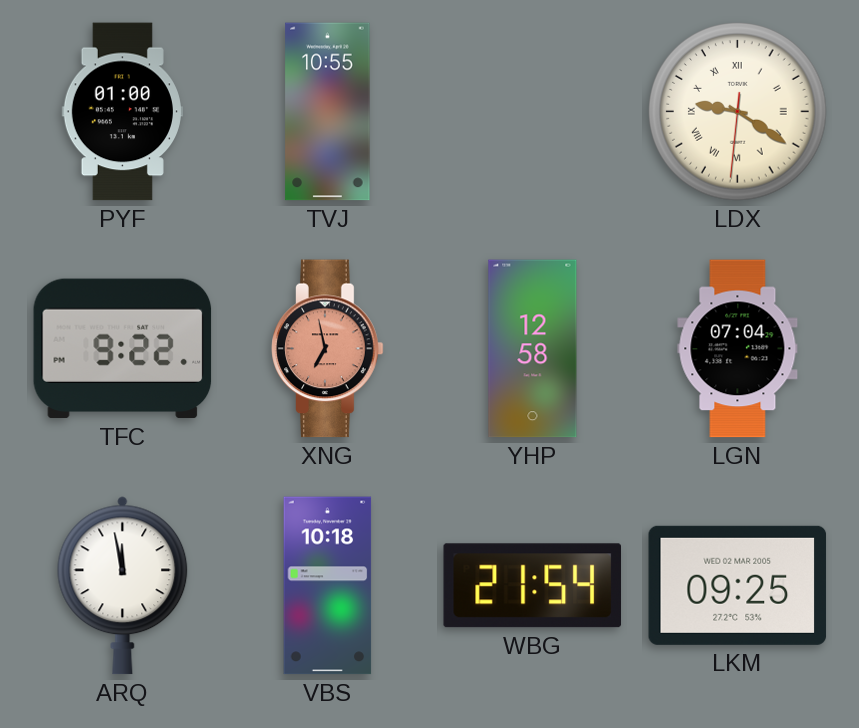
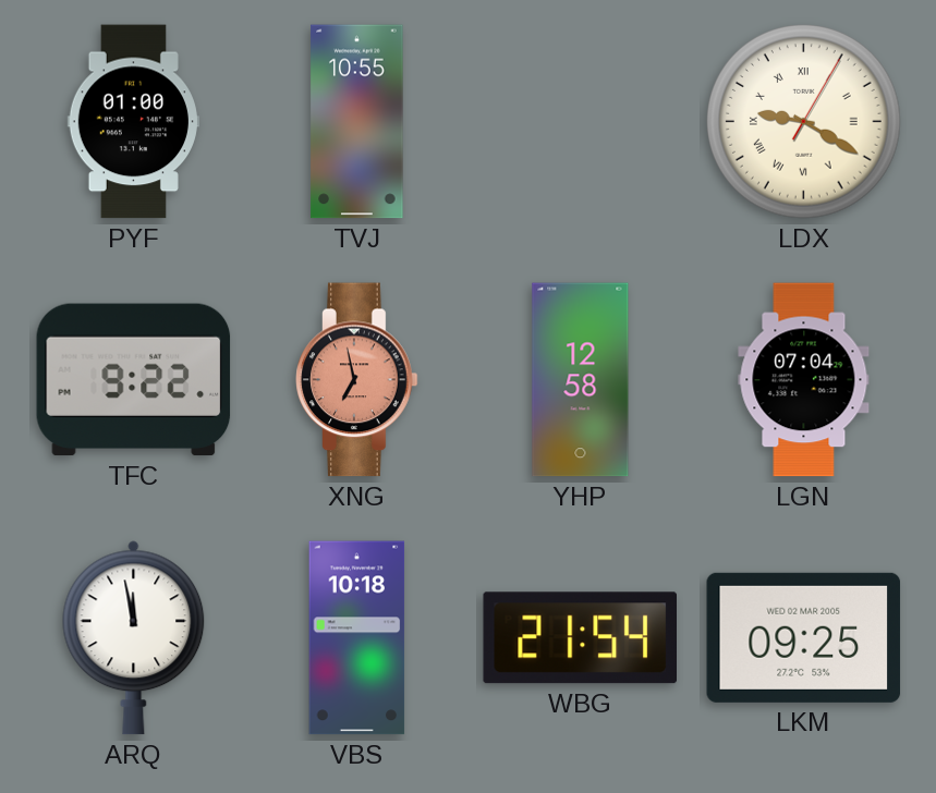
LDX: 9:20:31 -> 9:20:05 (804, 122)
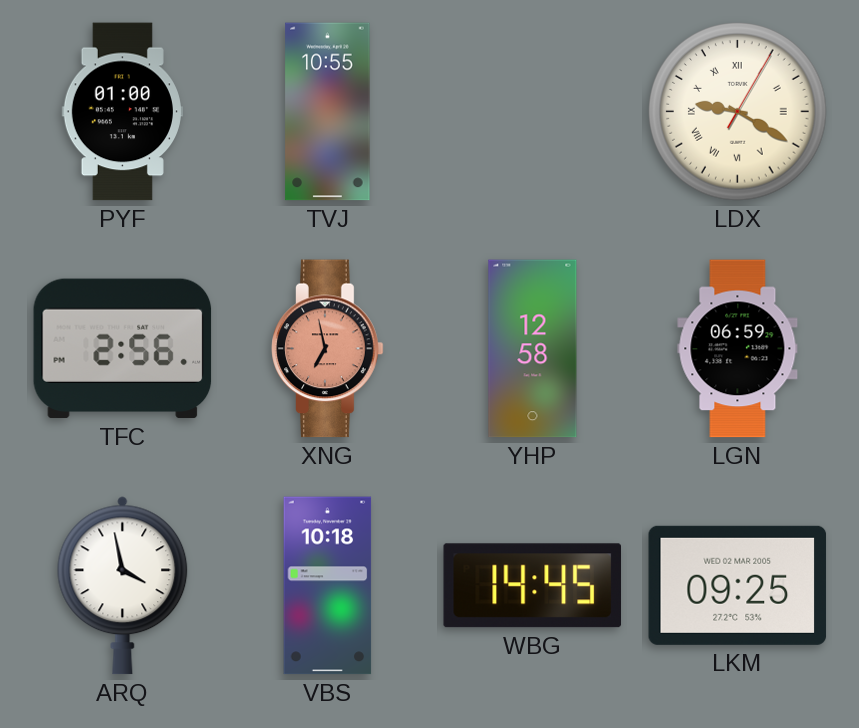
TFC: 9:22 -> 2:56 (123, 349)
LGN: 07:04 -> 06:59 (738, 349)
ARQ: 11:58 -> 3:58 (123, 586)
WBG: 21:54 -> 14:45 (532, 586)
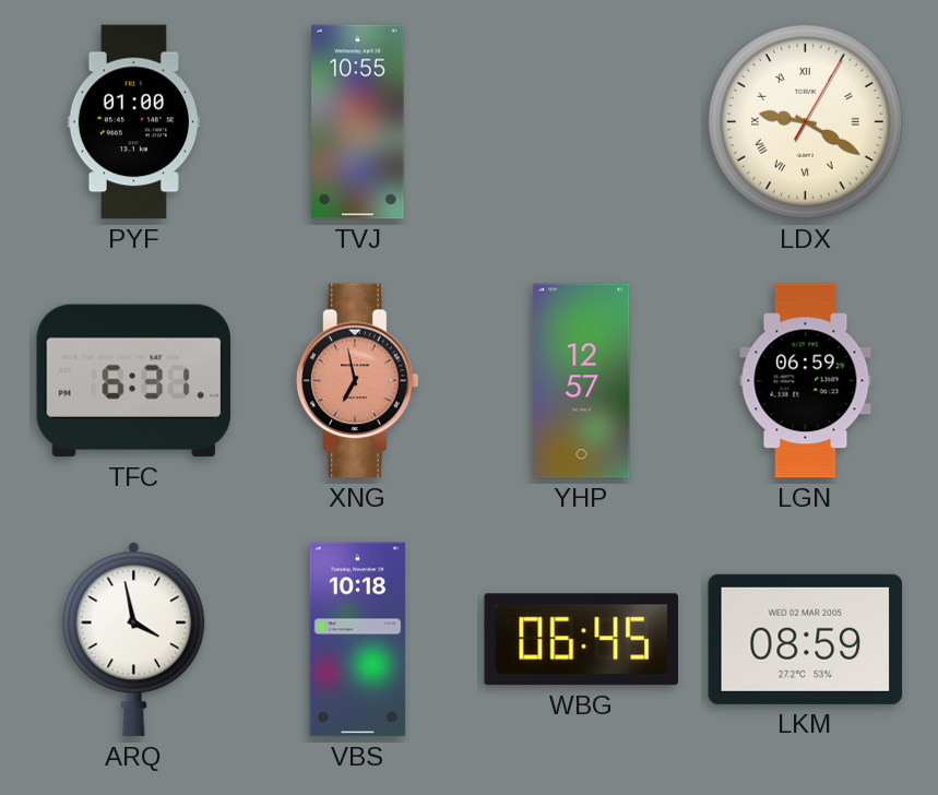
TFC: 2:56 -> 6:31 (134, 381)
YHP: 12:58 -> 12:57 (582, 381)
WBG: 14:45 -> 06:45 (581, 640)
LKM: 09:25 -> 08:59 (806, 639)
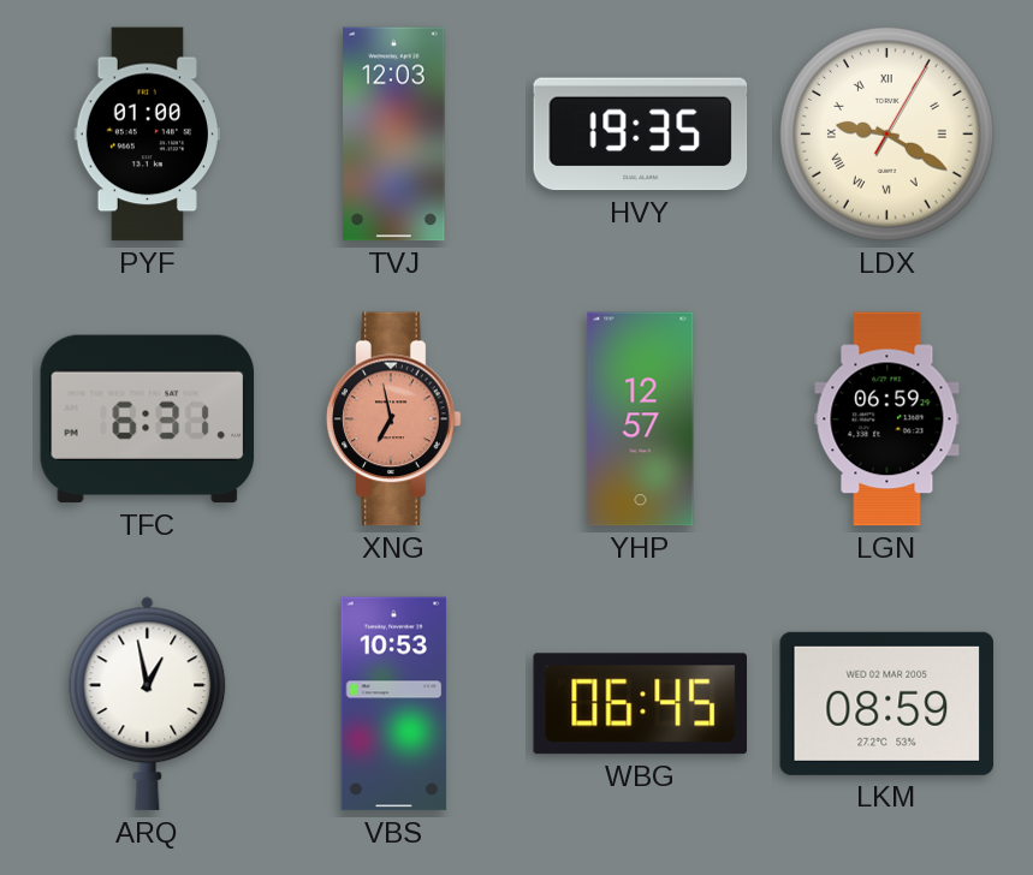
TVJ: 10:55 -> 12:03 (394, 135)
HVY: none -> 19:35 (641, 135)
ARQ: 3:58 -> 12:58 (148, 704)
VBS: 10:18 -> 10:53 (394, 704)
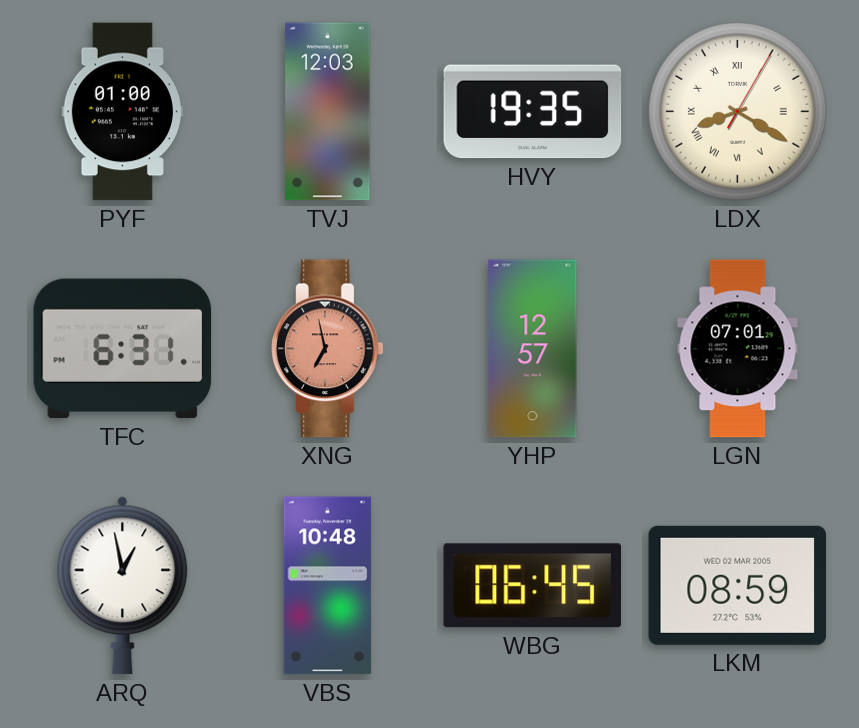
LDX: 9:20 -> 8:20 (738, 112)
LGN: 06:59 -> 07:01 (738, 349)
VBS: 10:53 -> 10:48 (328, 586)
